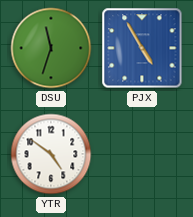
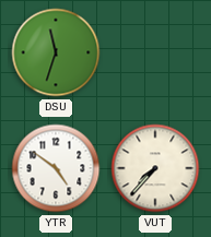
PJX: 4:55 -> none (142, 48)
VUT: none -> 7:37 (155, 168)
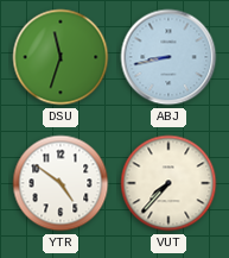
ABJ: none -> 8:43 (168, 57)
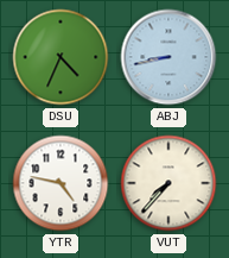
DSU: 11:33 -> 4:34 (61, 57)
YTR: 4:51 -> 4:47 (61, 183)
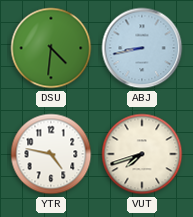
DSU: 4:34 -> 4:31 (51, 48)
VUT: 7:37 -> 7:42 (142, 154)
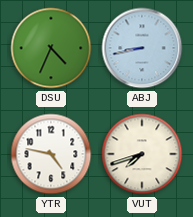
DSU: 4:31 -> 4:34 (51, 48)
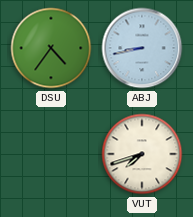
DSU: 4:34 -> 4:36 (51, 48)
YTR: 4:47 -> none (51, 154)
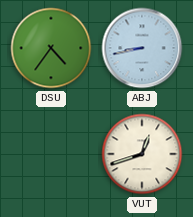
VUT: 7:42 -> 12:42 (142, 154)
